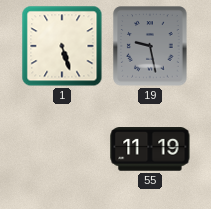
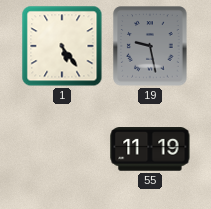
1: 5:27 -> 5:24 (62, 46)
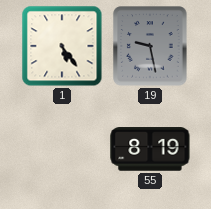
55: 11:19 -> 8:19 (150, 149)
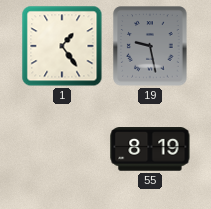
1: 5:24 -> 1:24 (62, 46)
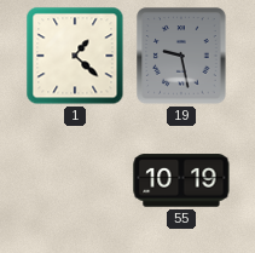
1: 1:24 -> 1:22 (75, 56)
55: 8:19 -> 10:19 (181, 180)
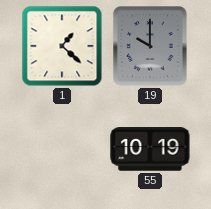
19: 9:28 -> 10:00 (150, 46)
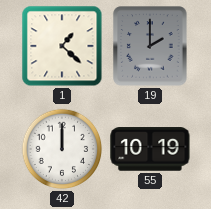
19: 10:00 -> 2:00 (150, 46)
42: none -> 12:00 (62, 149)
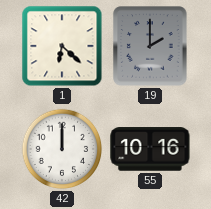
1: 1:22 -> 6:22 (62, 46)
55: 10:19 -> 10:16 (150, 149)
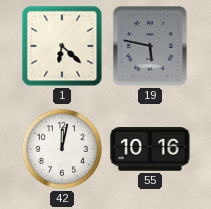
19: 2:00 -> 5:47 (150, 46)
42: 12:00 -> 12:02 (62, 149)
